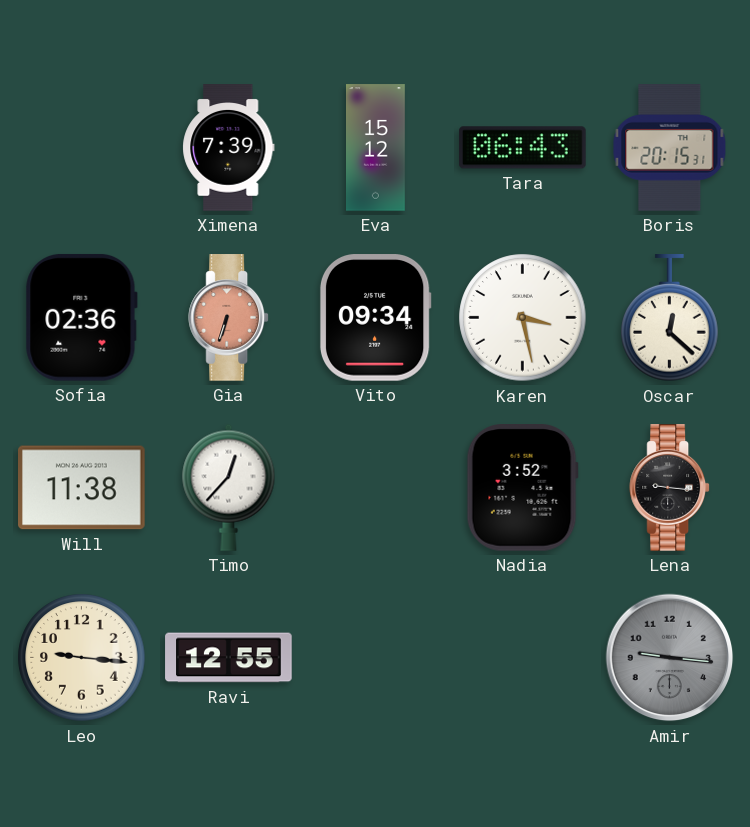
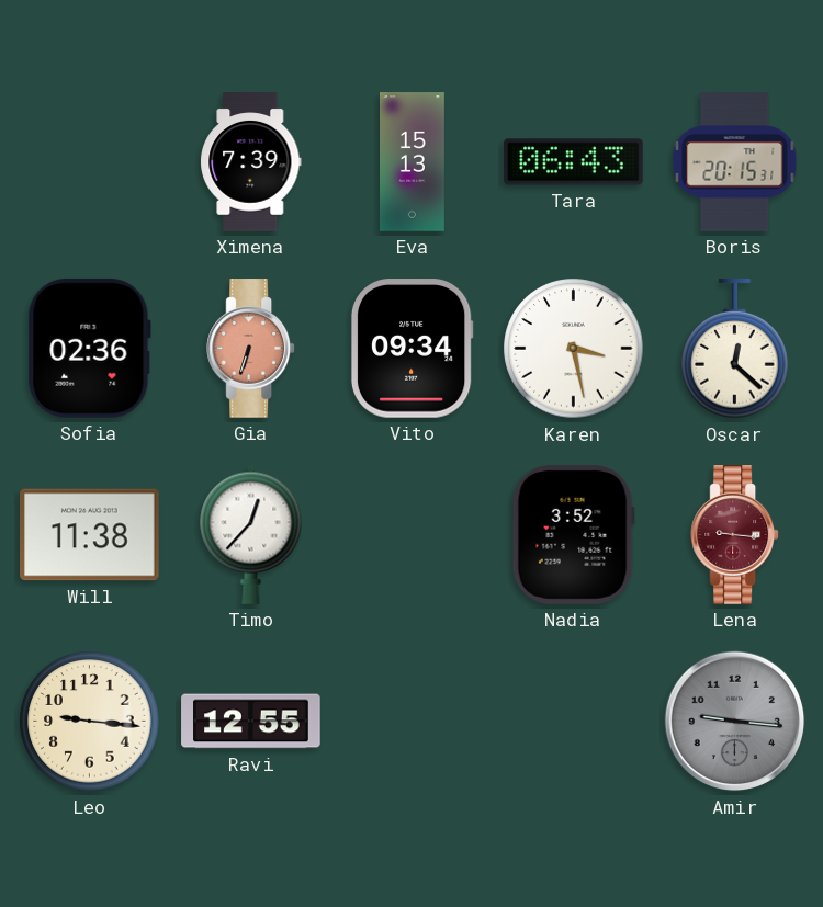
Eva: 15:12 -> 15:13 (413, 162)
Lena dial: black -> burgundy (735, 535)
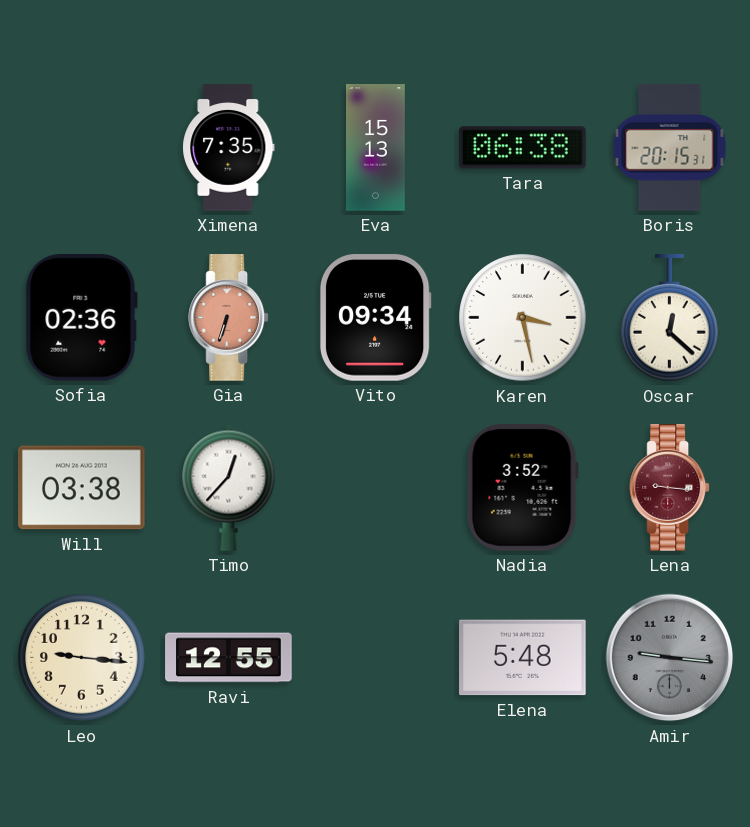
Ximena: 7:39 -> 7:35 (229, 148)
Tara: 06:43 -> 06:38 (523, 148)
Will: 11:38 -> 03:38 (82, 488)
Elena: none -> 5:48 (523, 658)
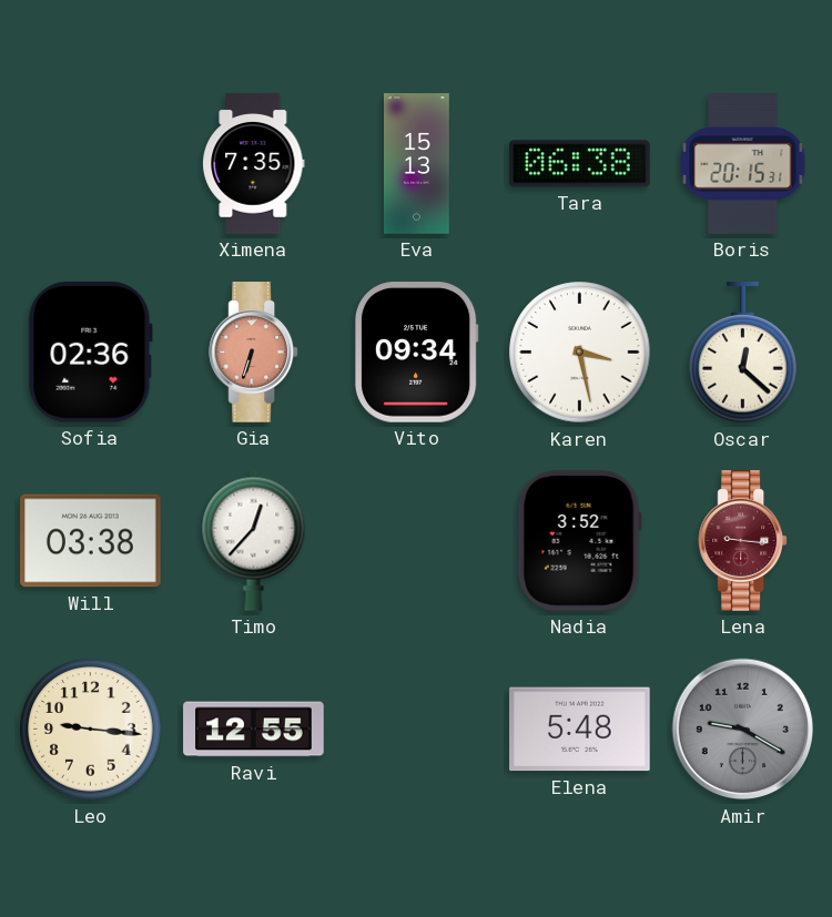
Amir: 9:16 -> 9:20 (743, 730)
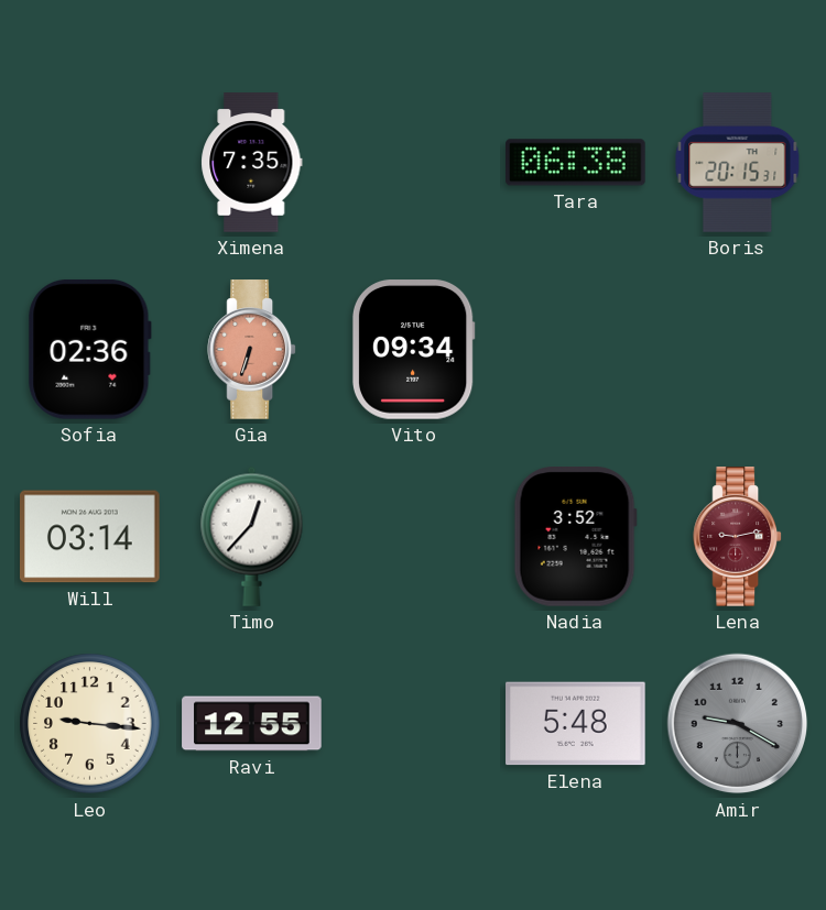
Eva: 15:13 -> none (417, 164)
Karen: 3:28 -> none (580, 353)
Oscar: 12:22 -> none (743, 353)
Will: 03:38 -> 03:14 (90, 537)
Lena: 9:16 -> 9:13 (738, 537)
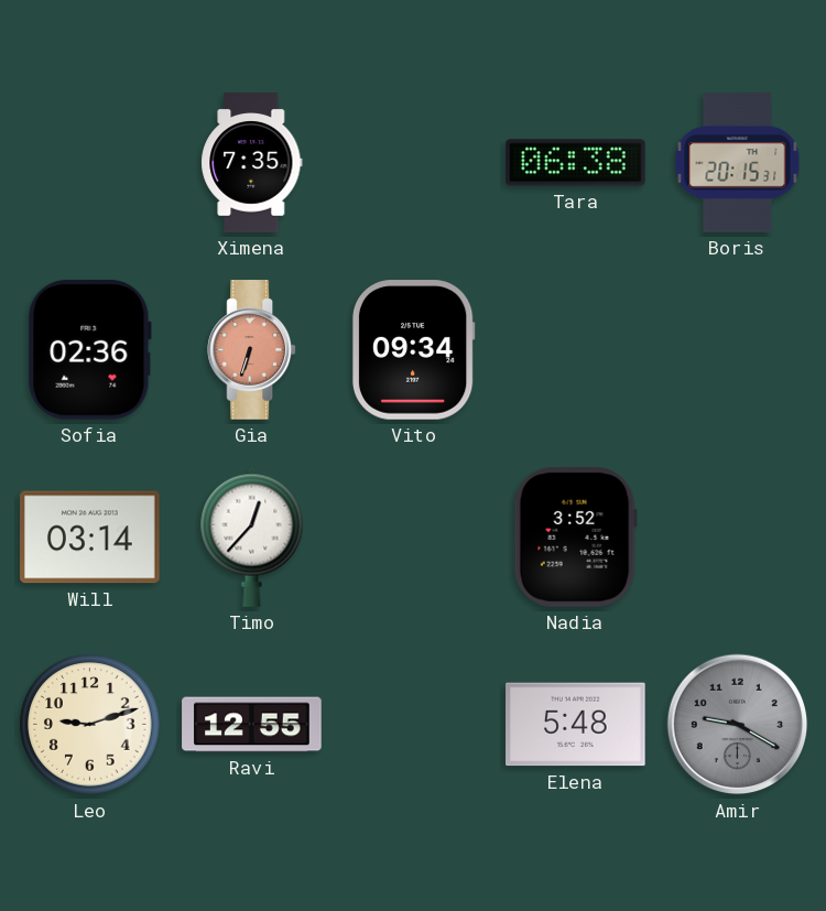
Lena: 9:13 -> none (738, 537)
Leo: 9:16 -> 9:12 (90, 725)
